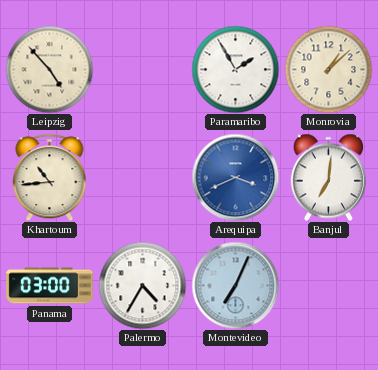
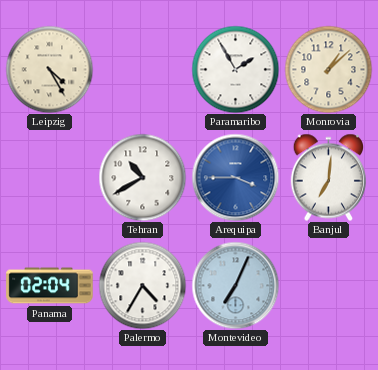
Leipzig: 4:53 -> 4:25 (49, 69)
Khartoum: 10:44 -> none (50, 177)
Tehran: none -> 10:40 (142, 177)
Arequipa: 3:41 -> 3:45 (235, 177)
Panama: 03:00 -> 02:04 (50, 286)
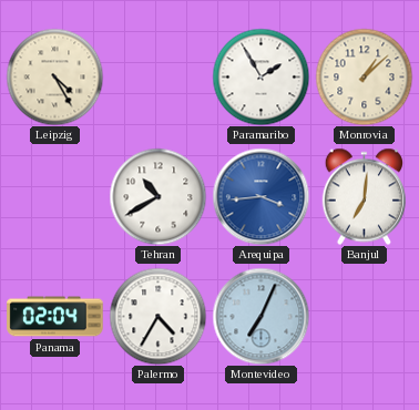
Arequipa: 3:45 -> 3:44 (260, 196)
